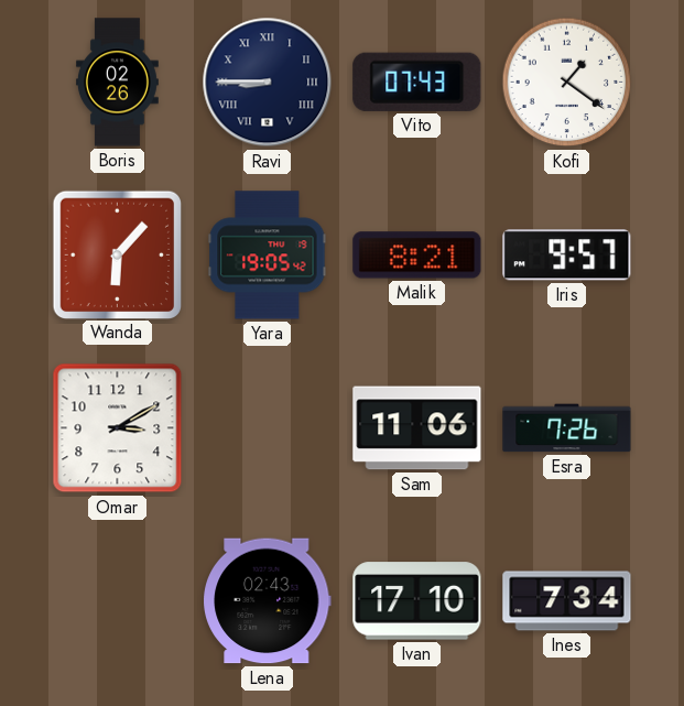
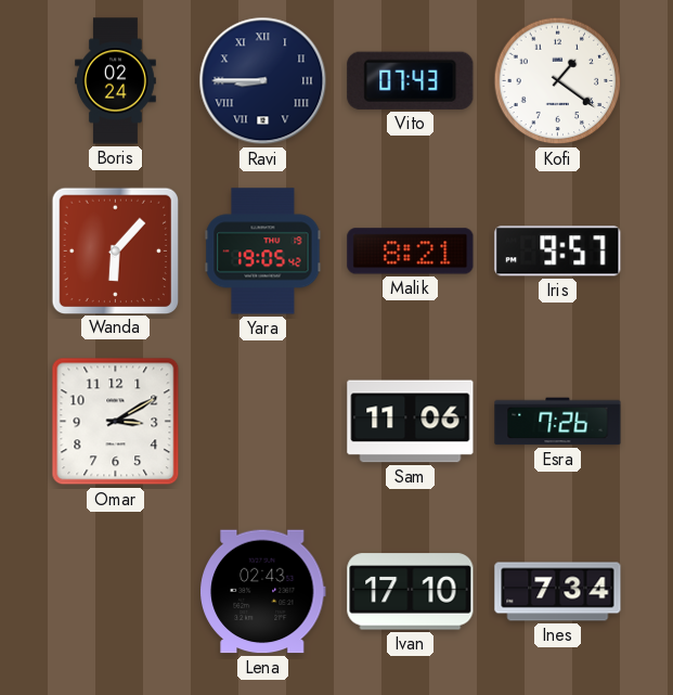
Boris: 02:26 -> 02:24 (115, 81)
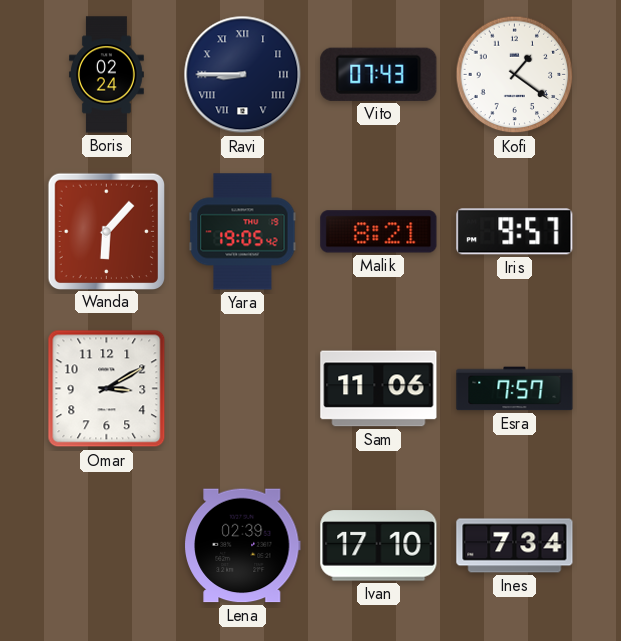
Esra: 7:26 -> 7:57 (515, 389)
Lena: 02:43 -> 02:39 (243, 546)
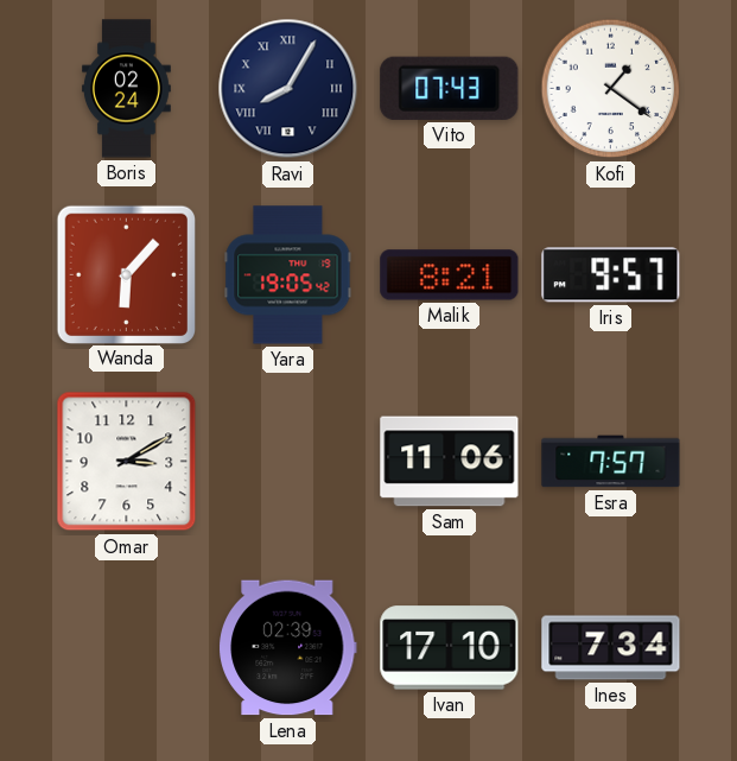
Ravi: 8:45 -> 8:05 (288, 89)
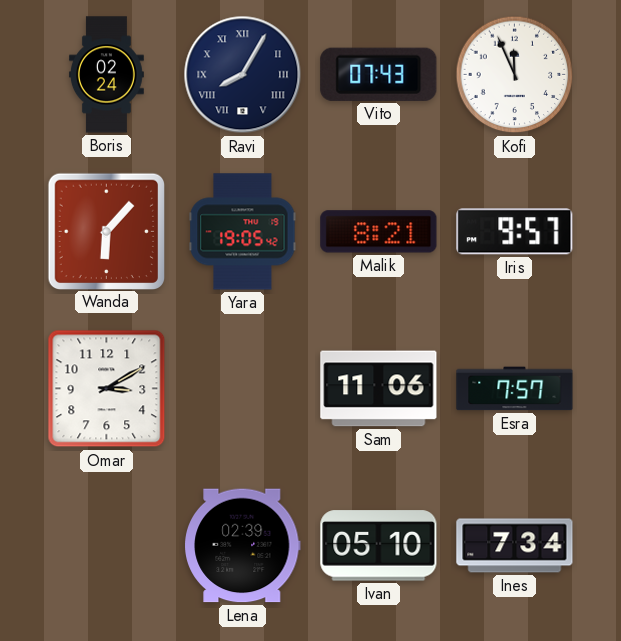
Kofi: 1:21 -> 11:56 (515, 75)
Ivan: 17:10 -> 05:10 (379, 546)
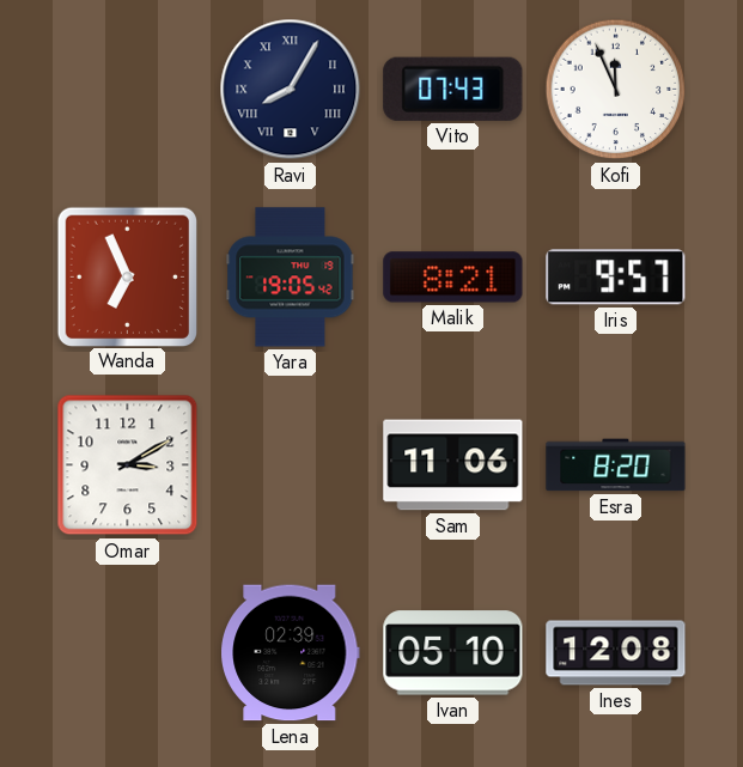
Boris: 02:24 -> none (106, 75)
Wanda: 6:07 -> 6:56 (127, 276)
Esra: 7:57 -> 8:20 (616, 465)
Ines: 7:34 -> 12:08 (616, 653)
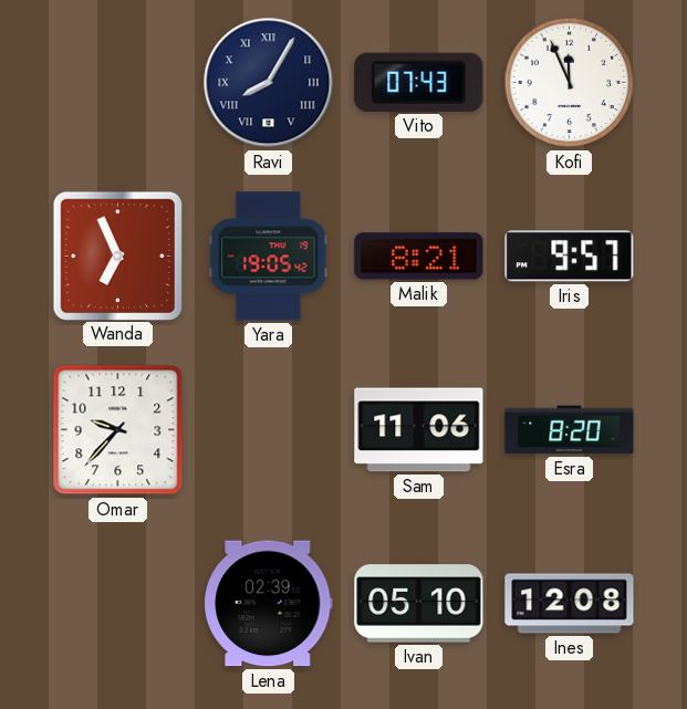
Omar: 3:10 -> 9:37 (118, 430)
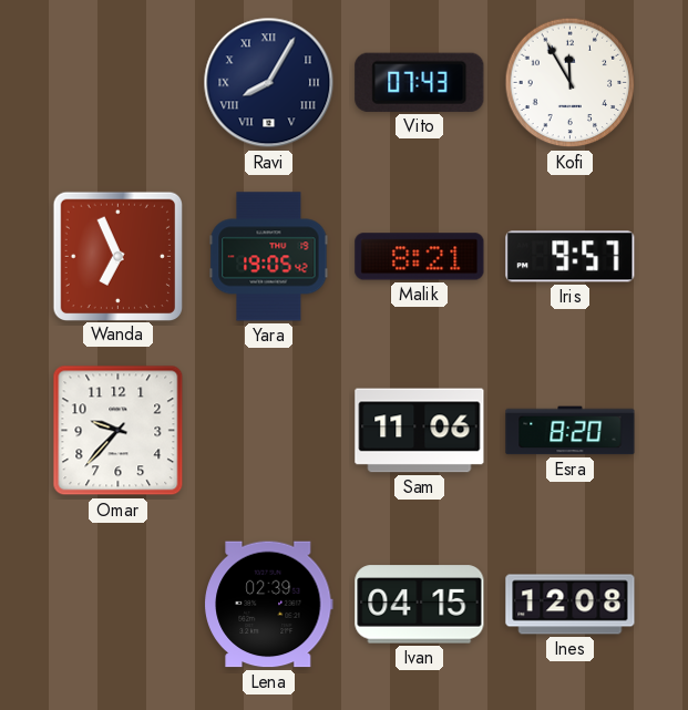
Kofi: 11:56 -> 11:55 (571, 83)
Ivan: 05:10 -> 04:15 (420, 605)
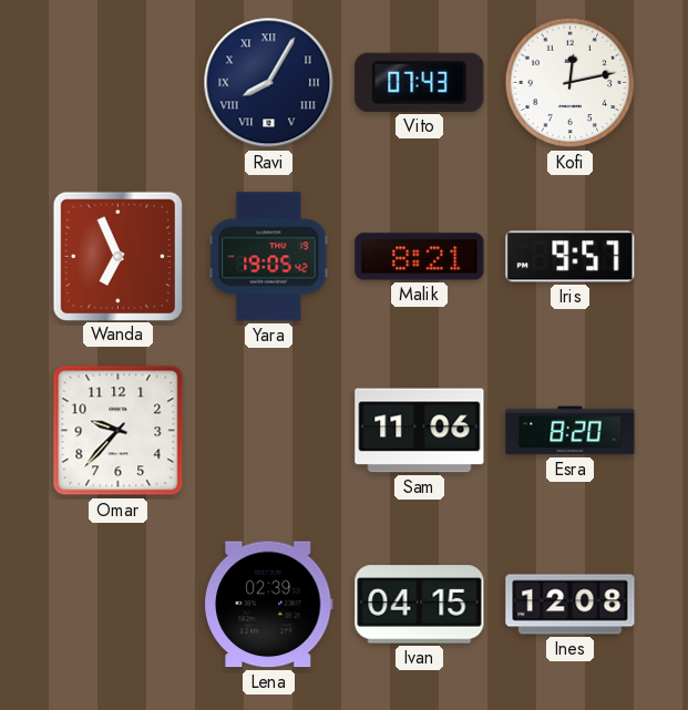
Kofi: 11:55 -> 12:13 (571, 83)
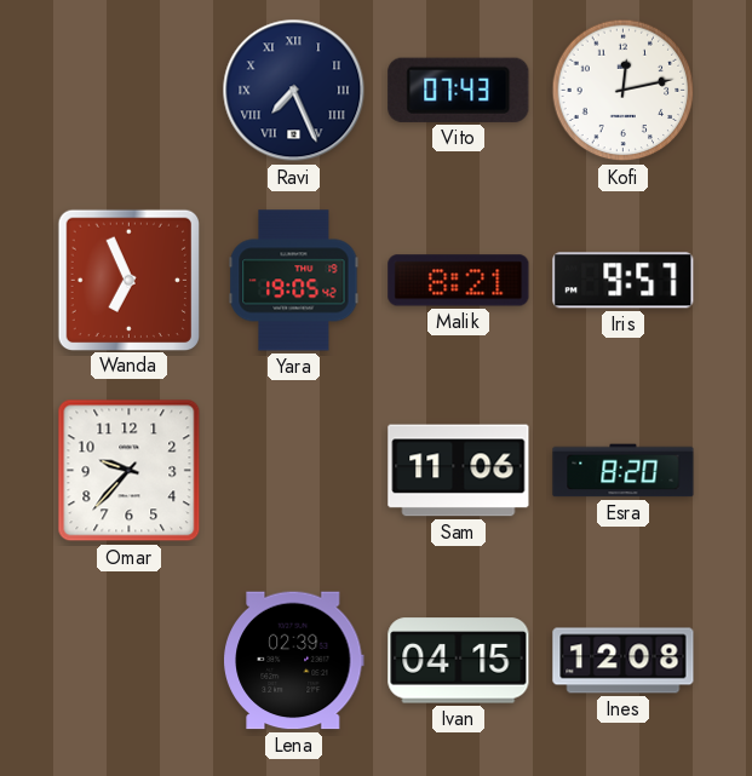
Ravi: 8:05 -> 7:26 (294, 91)
